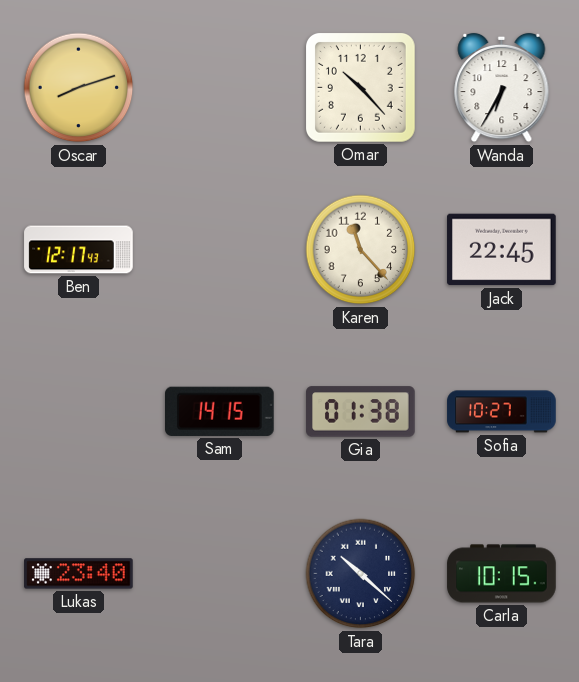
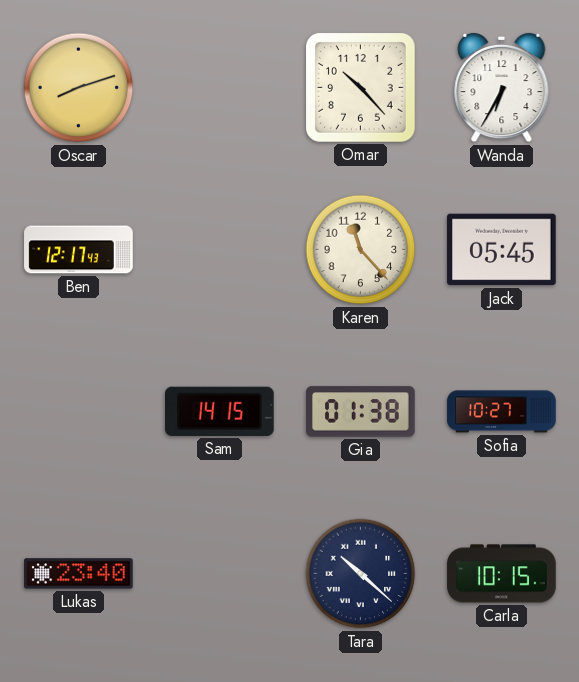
Jack: 22:45 -> 05:45 (502, 250)
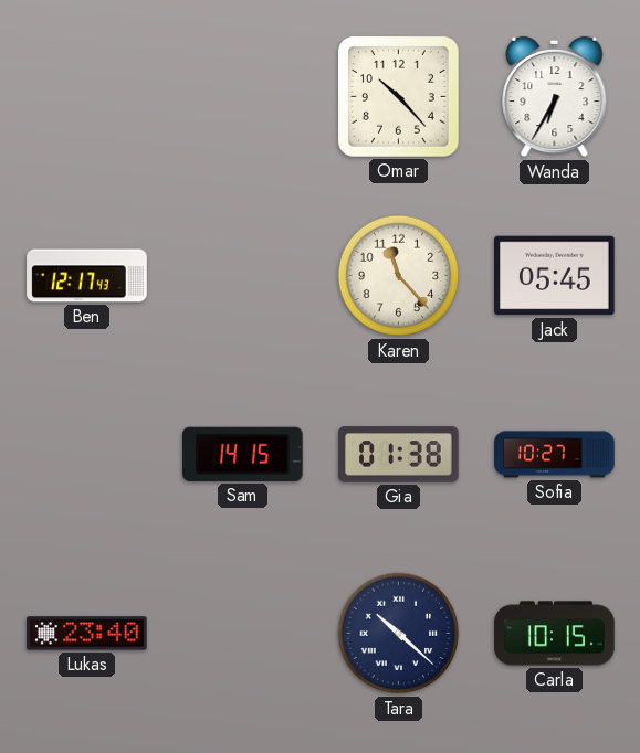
Oscar: 8:12 -> none (79, 88)
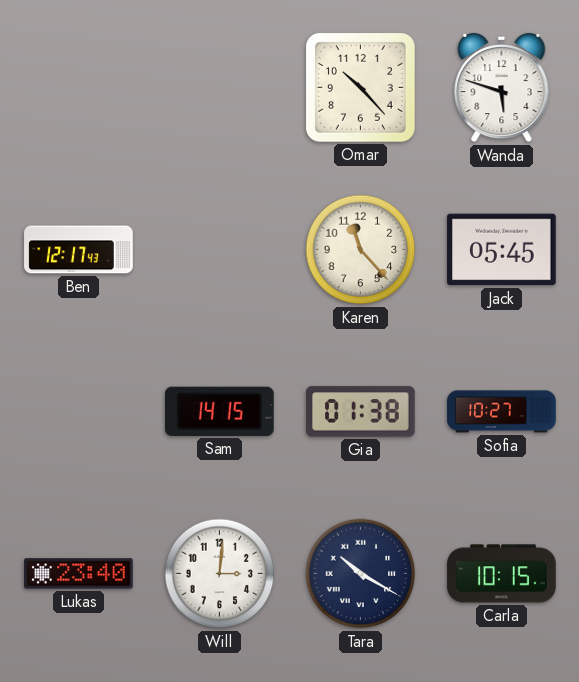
Wanda: 6:35 -> 5:48 (502, 88)
Will: none -> 3:01 (220, 574)
Tara: 10:22 -> 10:20 (361, 574)
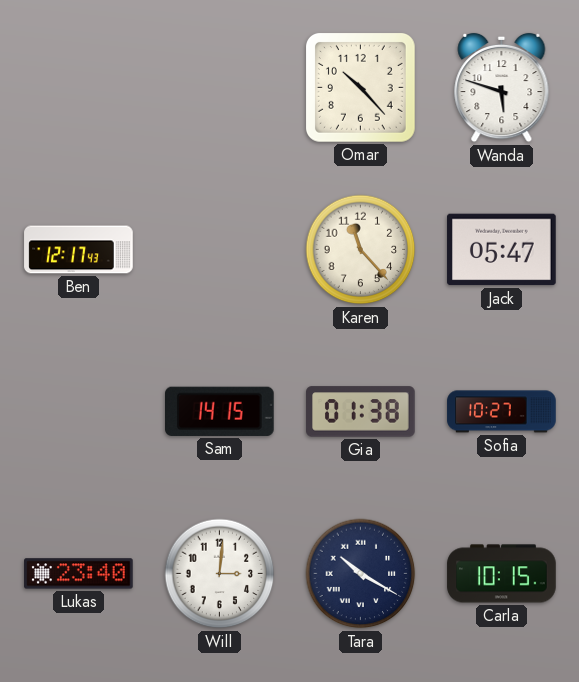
Jack: 05:45 -> 05:47 (502, 250)
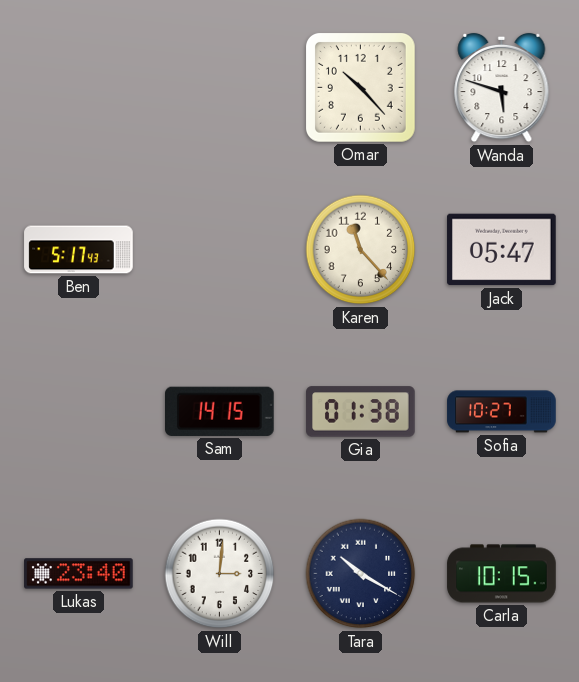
Ben: 12:17 -> 5:17 (79, 250)
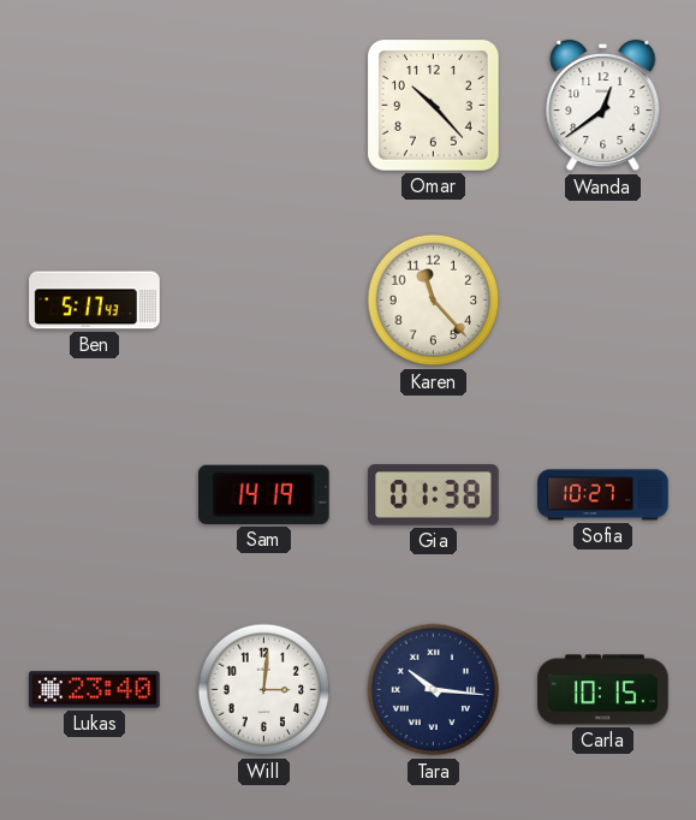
Wanda: 5:48 -> 12:39 (603, 106)
Jack: 05:47 -> none (502, 250)
Sam: 14:15 -> 14:19 (264, 494)
Tara: 10:20 -> 10:16 (434, 690)
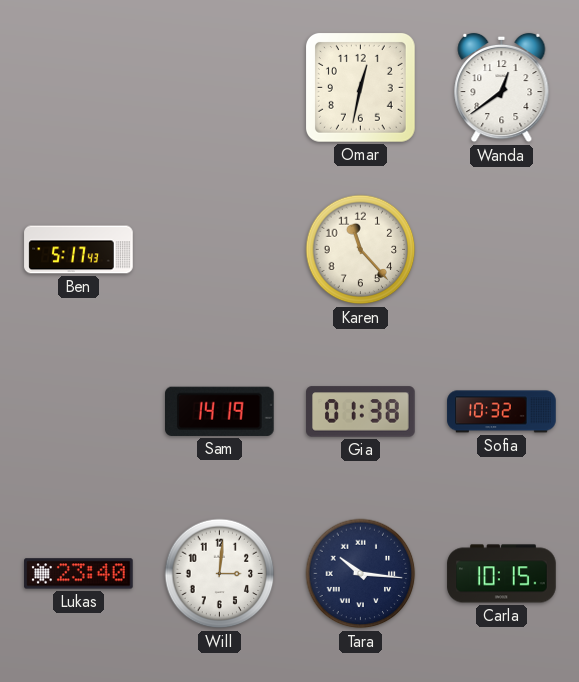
Omar: 10:23 -> 12:32 (360, 87)
Sofia: 10:27 -> 10:32 (502, 412)
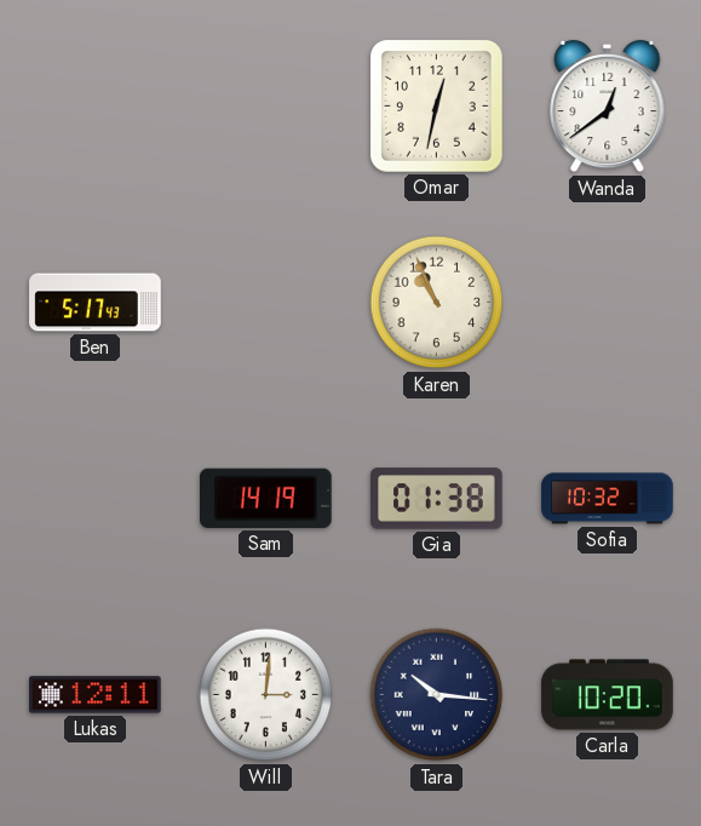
Karen: 11:23 -> 10:56 (437, 303)
Lukas: 23:40 -> 12:11 (96, 695)
Carla: 10:15 -> 10:20 (608, 695)
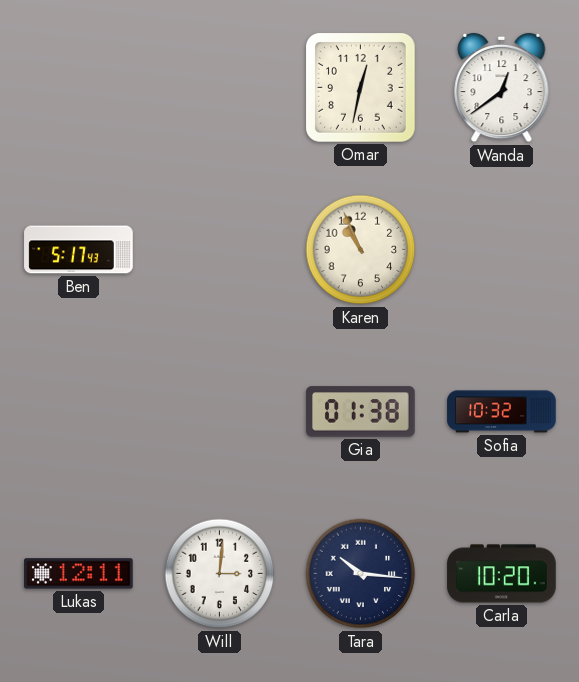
Sam: 14:19 -> none (266, 498)
